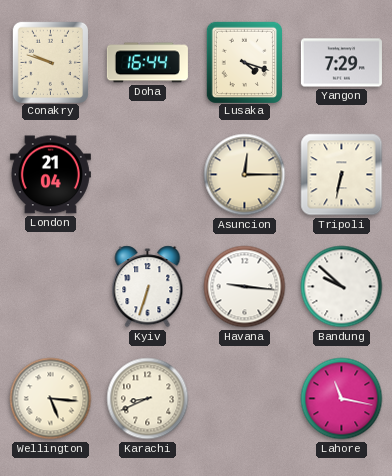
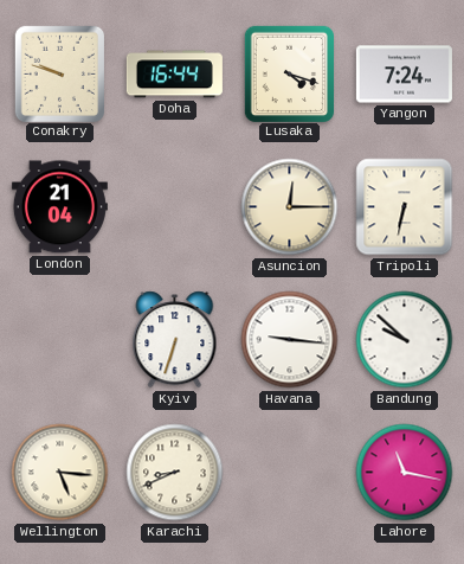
Yangon: 7:29 -> 7:24 (404, 75)
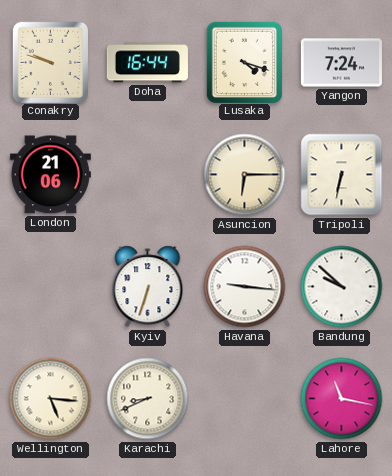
London: 21:04 -> 21:06 (50, 175)
Asuncion: 12:15 -> 6:15 (245, 175)
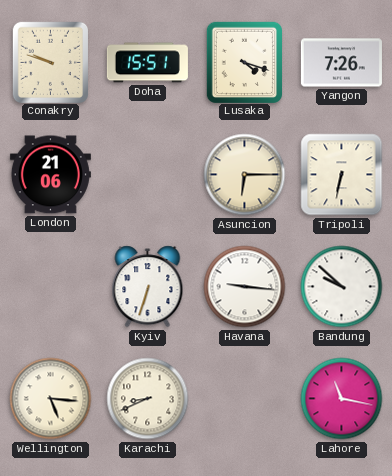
Doha: 16:44 -> 15:51 (147, 63)
Yangon: 7:24 -> 7:26 (341, 63)
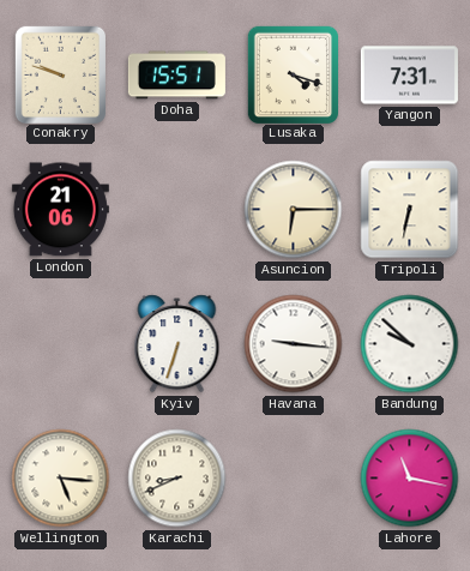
Yangon: 7:26 -> 7:31 (409, 76)
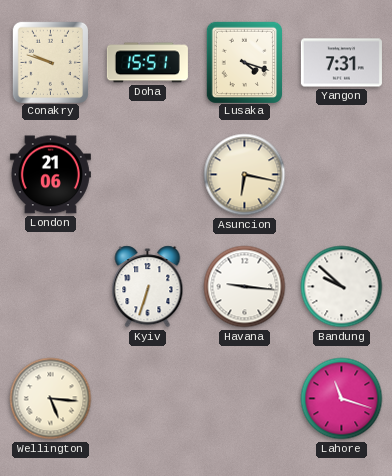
Asuncion: 6:15 -> 6:17 (245, 175)
Tripoli: 6:32 -> none (410, 210)
Karachi: 8:41 -> none (177, 479)
Lahore: 11:17 -> 11:18 (342, 399)
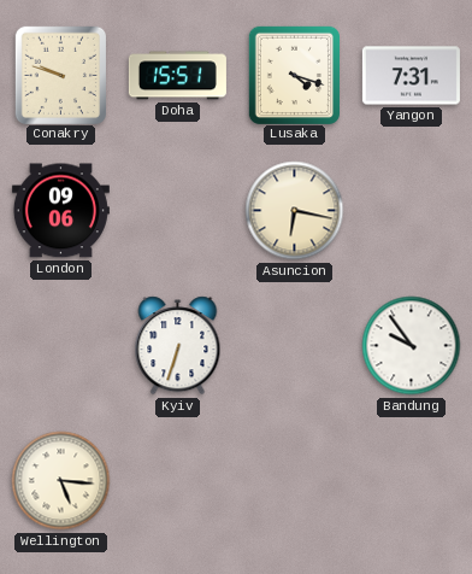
London: 21:06 -> 09:06 (60, 211)
Havana: 9:16 -> none (245, 287)
Bandung: 9:52 -> 9:54 (412, 346)
Lahore: 11:18 -> none (342, 399)
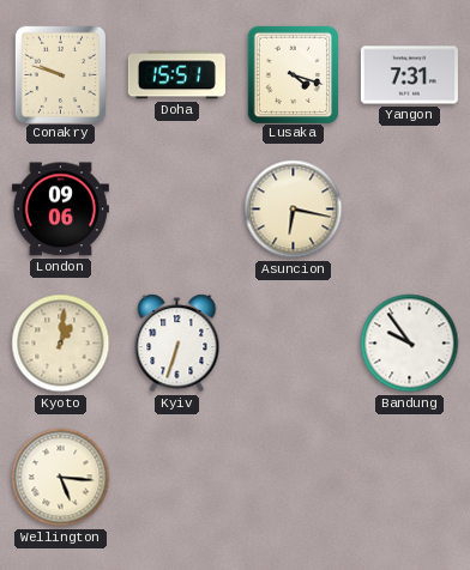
Kyoto: none -> 1:01 (61, 344)
